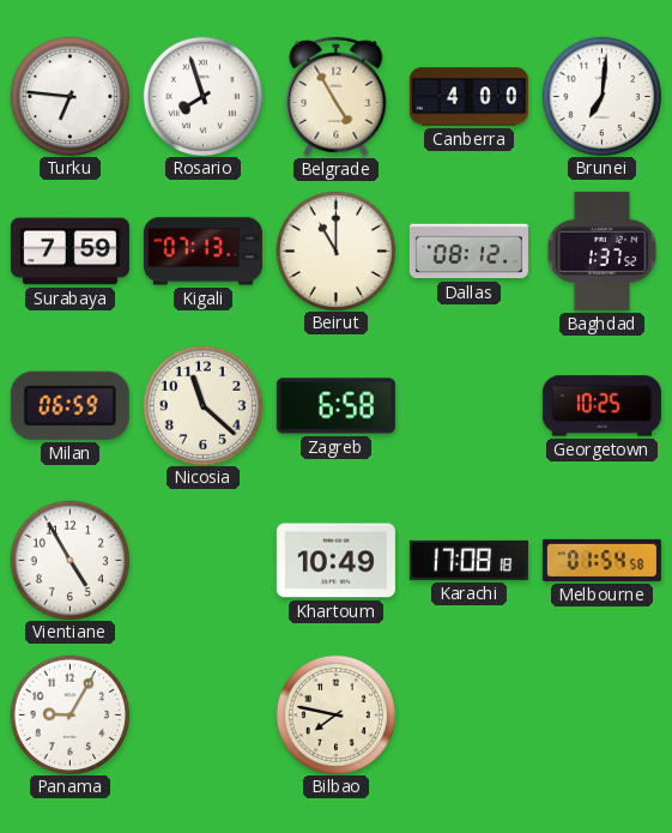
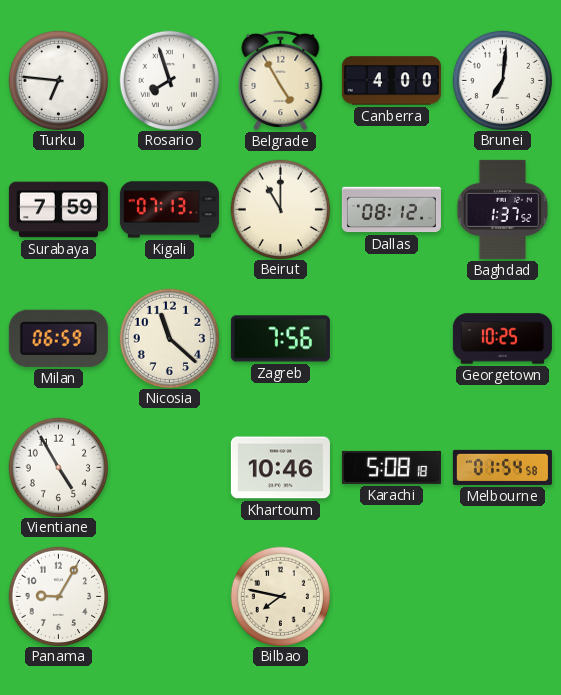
Zagreb: 6:58 -> 7:56 (280, 339)
Khartoum: 10:49 -> 10:46 (280, 468)
Karachi: 17:08 -> 5:08 (391, 467)
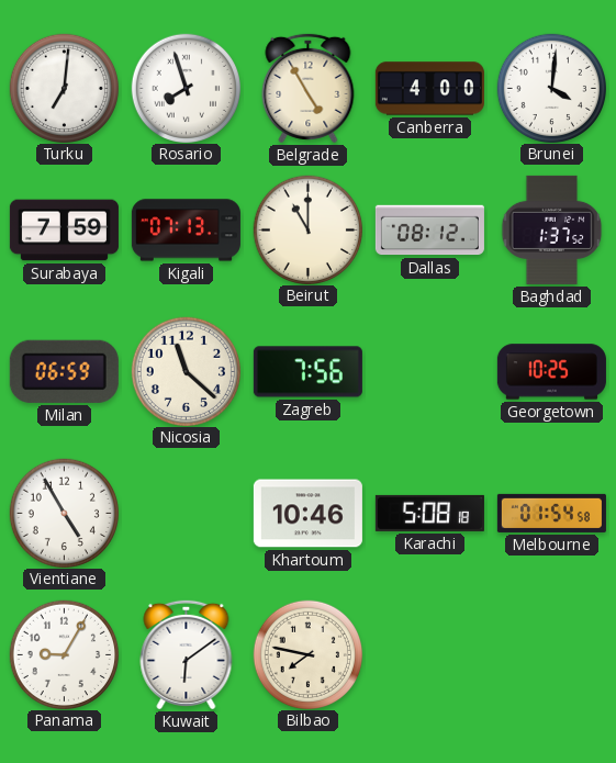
Turku: 6:46 -> 7:01 (64, 88)
Brunei: 7:01 -> 4:01 (551, 88)
Kuwait: none -> 6:09 (187, 654)
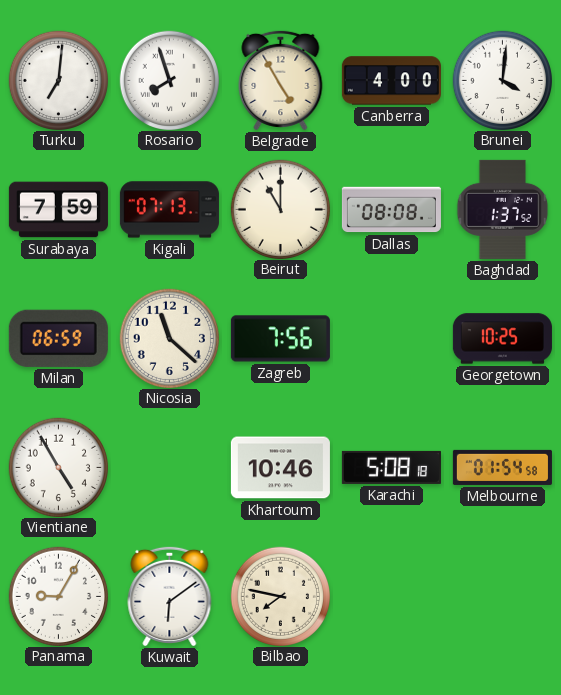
Dallas: 08:12 -> 08:08 (391, 210)
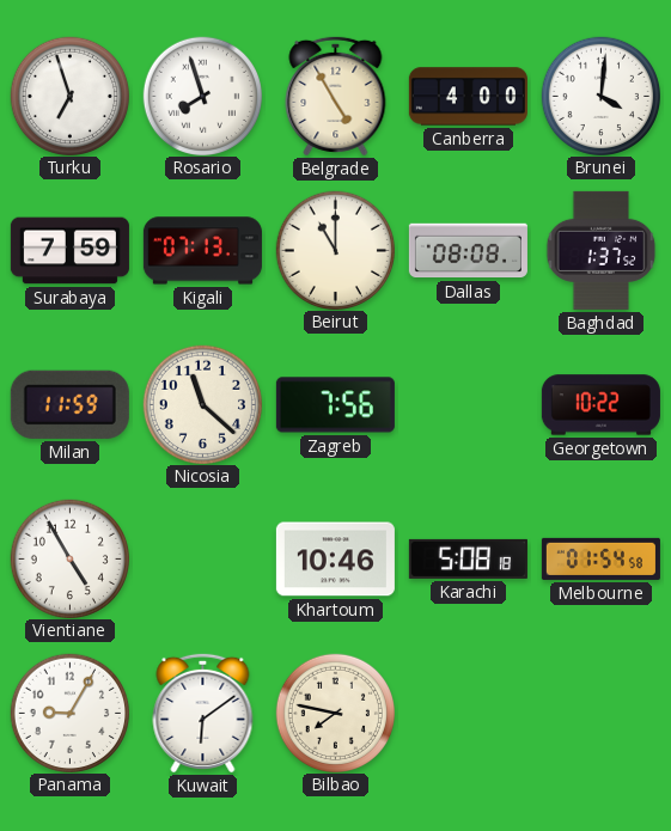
Turku: 7:01 -> 6:57 (69, 96)
Milan: 06:59 -> 11:59 (69, 404)
Georgetown: 10:25 -> 10:22 (600, 405)
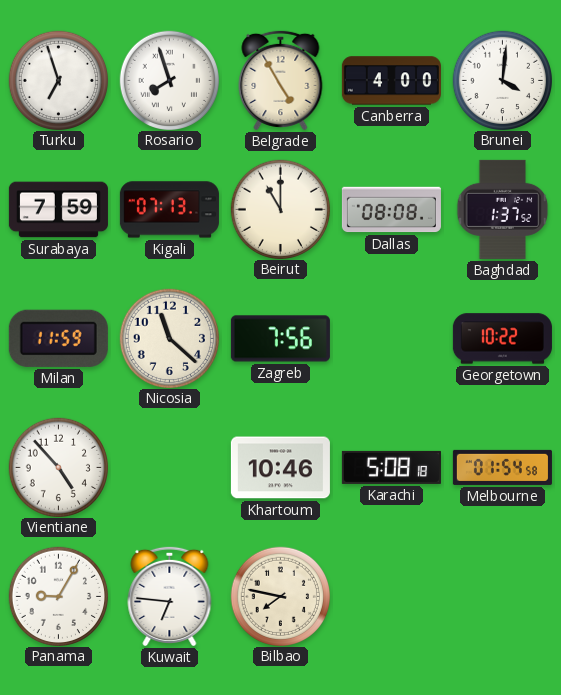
Vientiane: 4:55 -> 4:53 (58, 467)
Kuwait: 6:09 -> 6:46 (170, 596)
